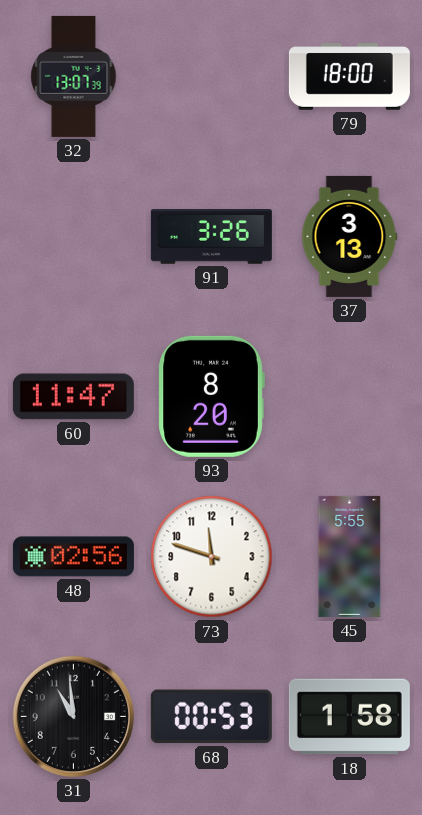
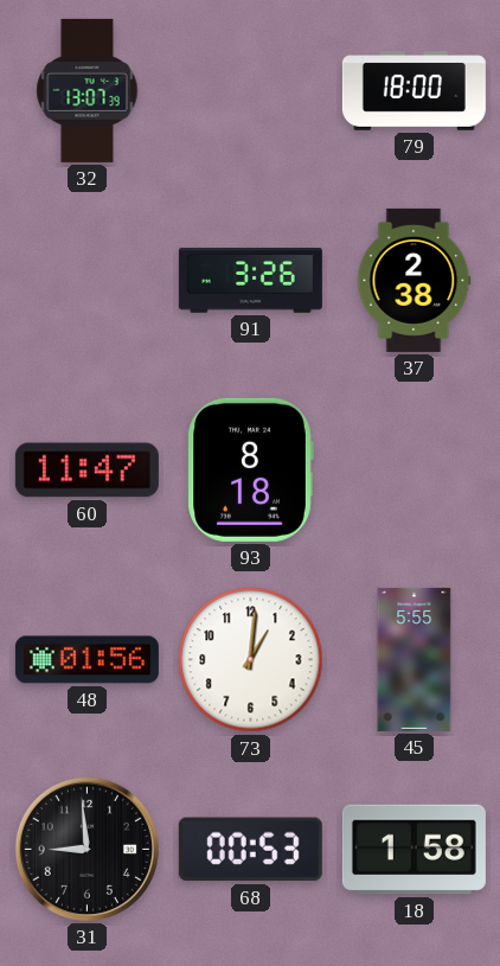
37: 3:13 -> 2:38 (415, 280)
93: 8:20 -> 8:18 (250, 469)
48: 02:56 -> 01:56 (86, 660)
73: 11:48 -> 1:01 (251, 660)
31: 10:59 -> 8:59 (86, 849)
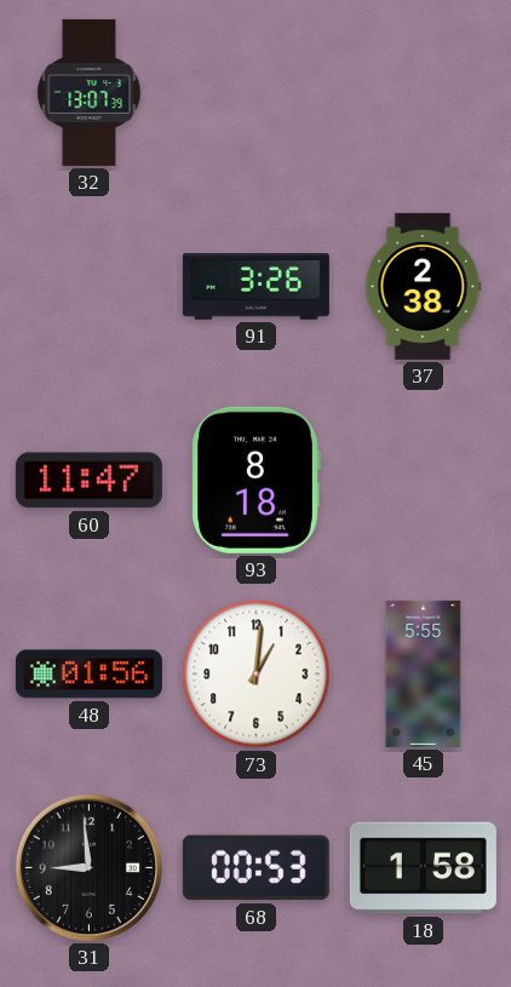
79: 18:00 -> none (414, 91)
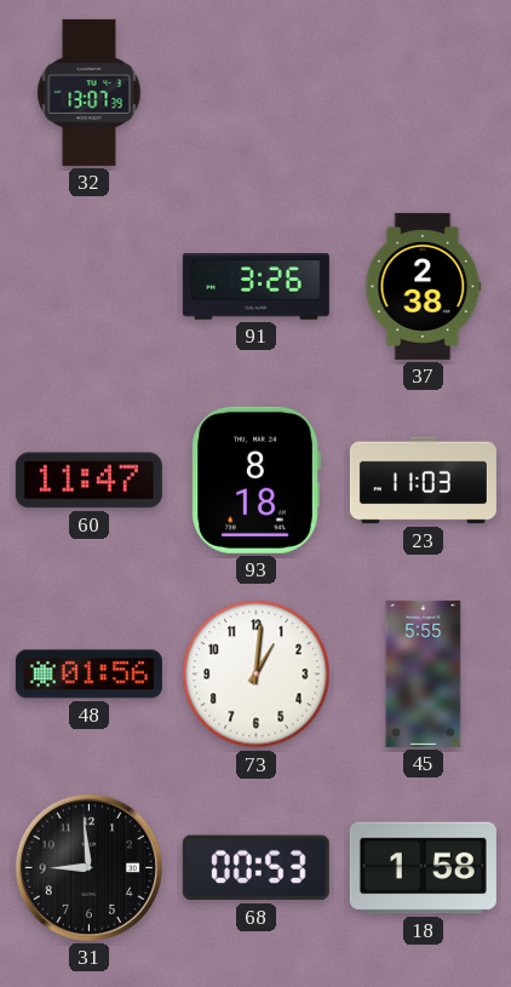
23: none -> 11:03 (423, 481)
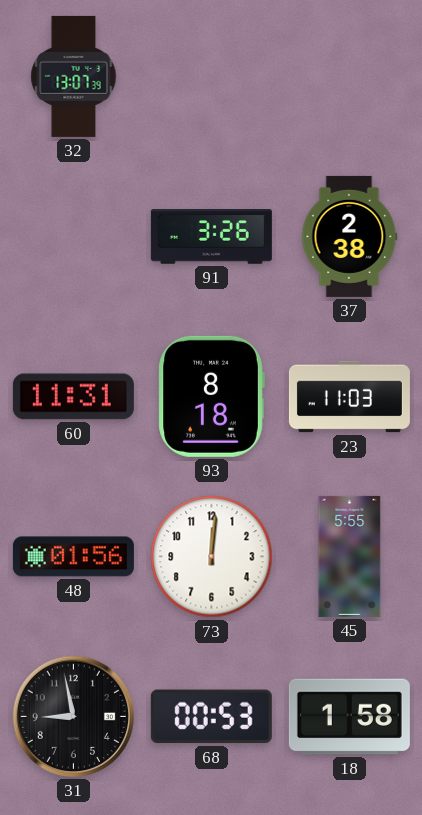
60: 11:47 -> 11:31 (73, 397)
73: 1:01 -> 12:01 (212, 557)
31: 8:59 -> 8:58 (73, 716)
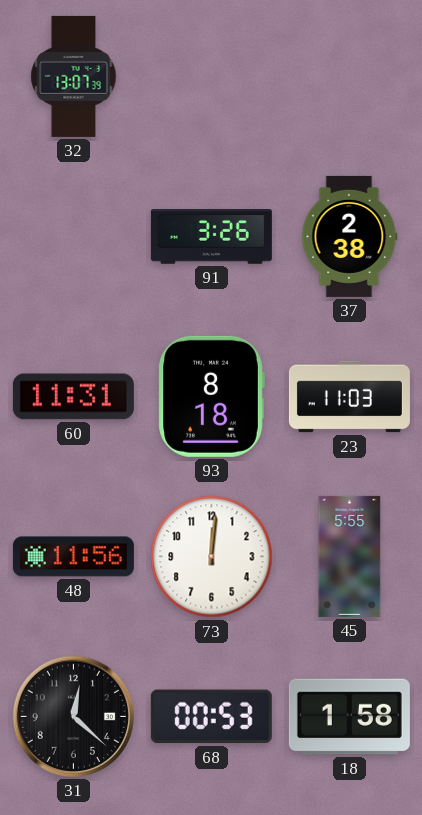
48: 01:56 -> 11:56 (73, 557)
31: 8:58 -> 12:22 (73, 716)
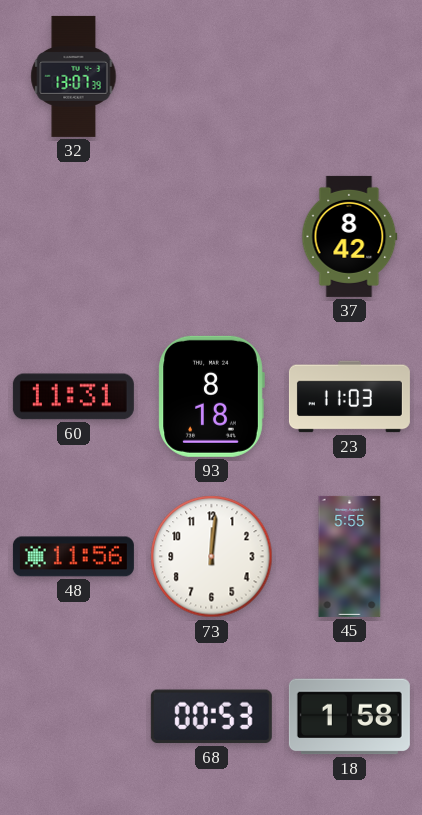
91: 3:26 -> none (211, 237)
37: 2:38 -> 8:42 (350, 236)
31: 12:22 -> none (73, 716)
